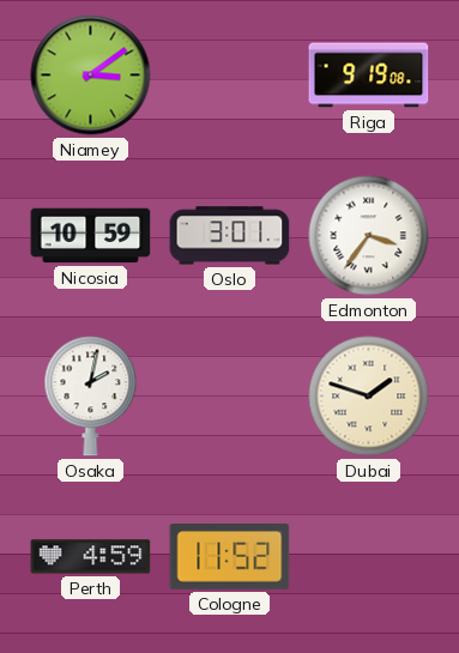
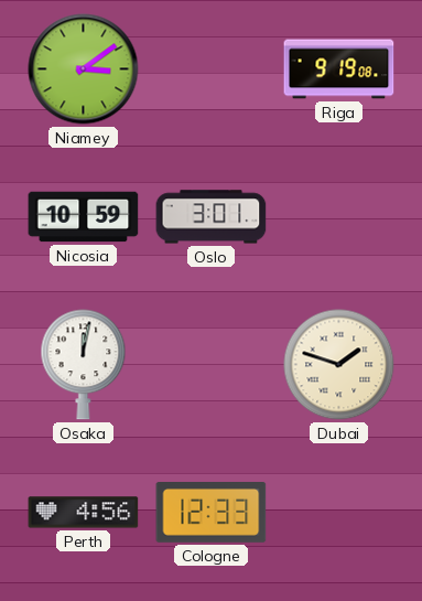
Edmonton: 3:36 -> none (369, 236)
Osaka: 2:02 -> 12:02 (84, 365)
Perth: 4:59 -> 4:56 (84, 513)
Cologne: 11:52 -> 12:33 (212, 513)
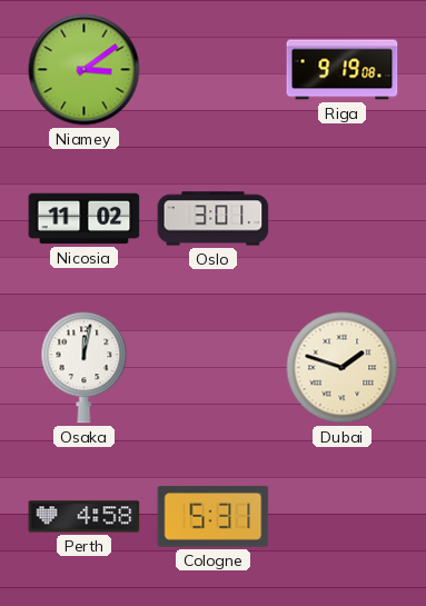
Nicosia: 10:59 -> 11:02 (85, 219)
Perth: 4:56 -> 4:58 (85, 517)
Cologne: 12:33 -> 5:31 (214, 517)
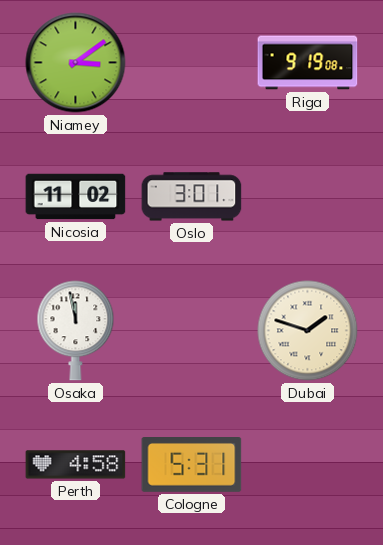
Osaka: 12:02 -> 11:58 (76, 331)
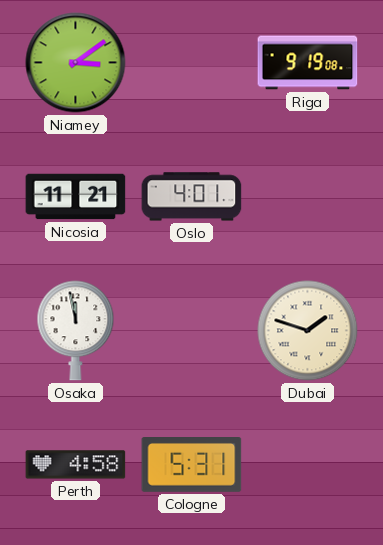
Nicosia: 11:02 -> 11:21 (76, 197)
Oslo: 3:01 -> 4:01 (192, 197)
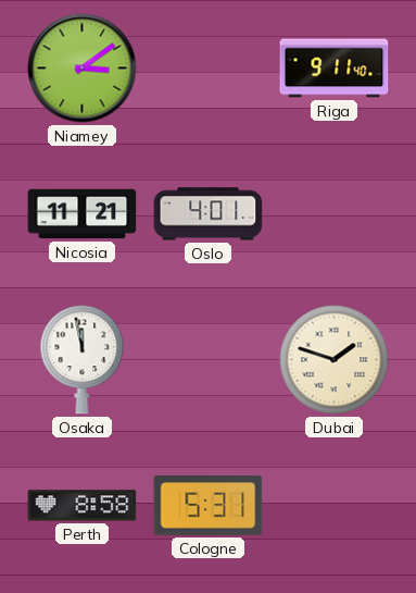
Riga: 9:19 -> 9:11 (335, 69)
Perth: 4:58 -> 8:58 (83, 506)
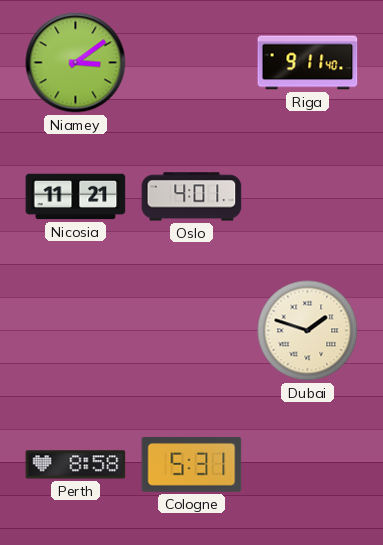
Osaka: 11:58 -> none (83, 360)
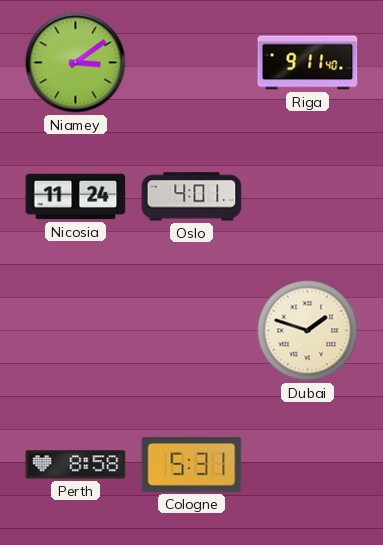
Nicosia: 11:21 -> 11:24 (76, 197)
